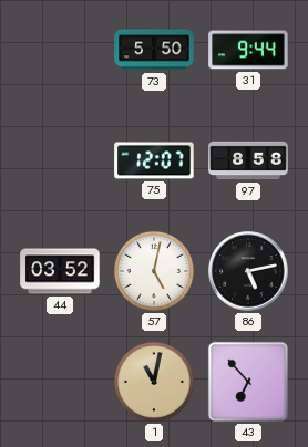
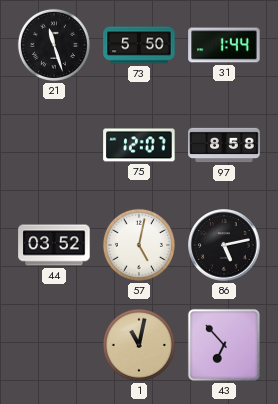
21: none -> 11:27 (54, 45)
31: 9:44 -> 1:44 (224, 45)
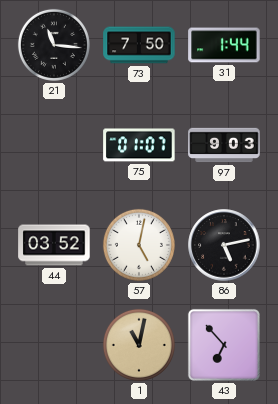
21: 11:27 -> 11:16 (54, 45)
73: 5:50 -> 7:50 (139, 45)
75: 12:07 -> 01:07 (139, 145)
97: 8:58 -> 9:03 (224, 145)
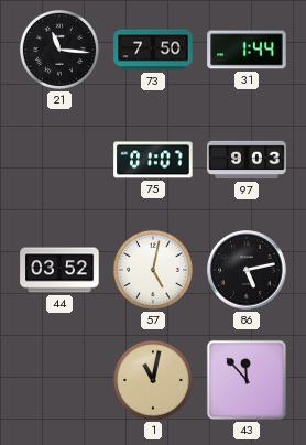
43: 6:53 -> 11:53 (247, 380)
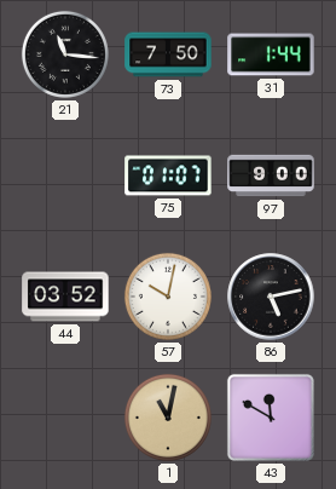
97: 9:03 -> 9:00 (271, 176)
57: 5:02 -> 10:02 (168, 297)
43: 11:53 -> 11:50 (271, 418)
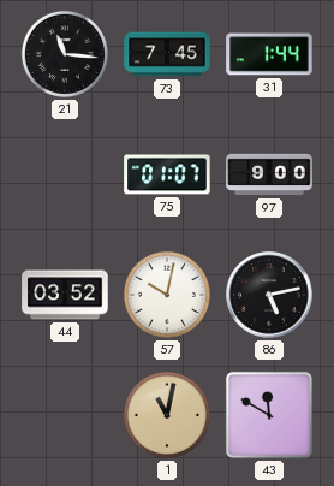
73: 7:50 -> 7:45 (167, 54)
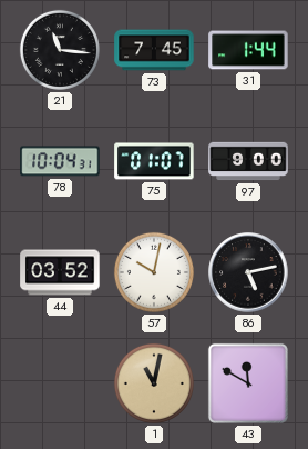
78: none -> 10:04 (60, 161)
